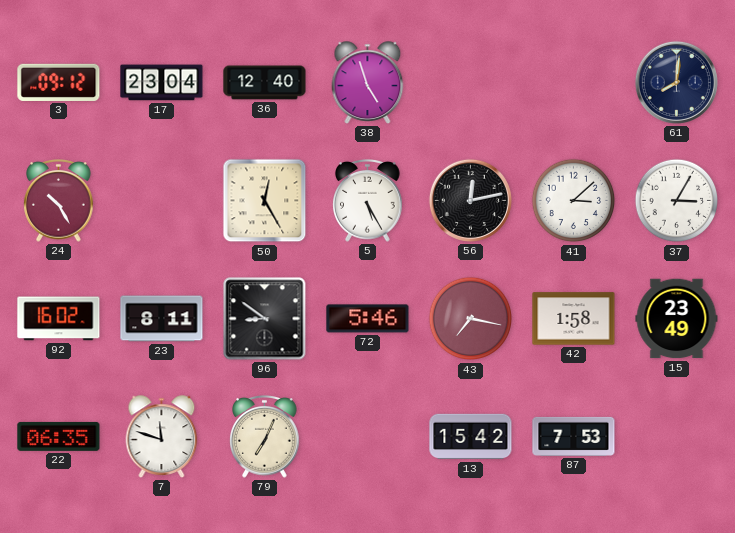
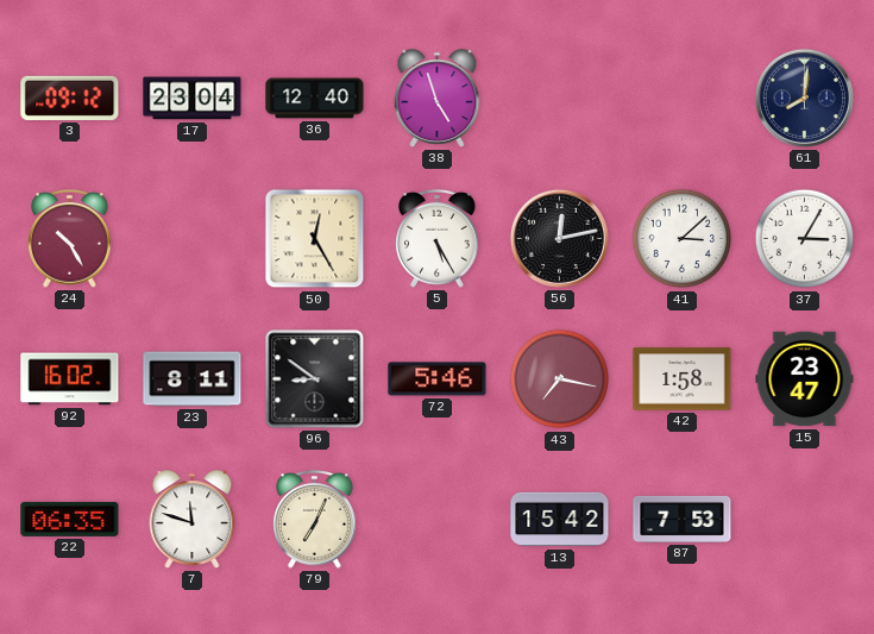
15: 23:49 -> 23:47 (805, 379)
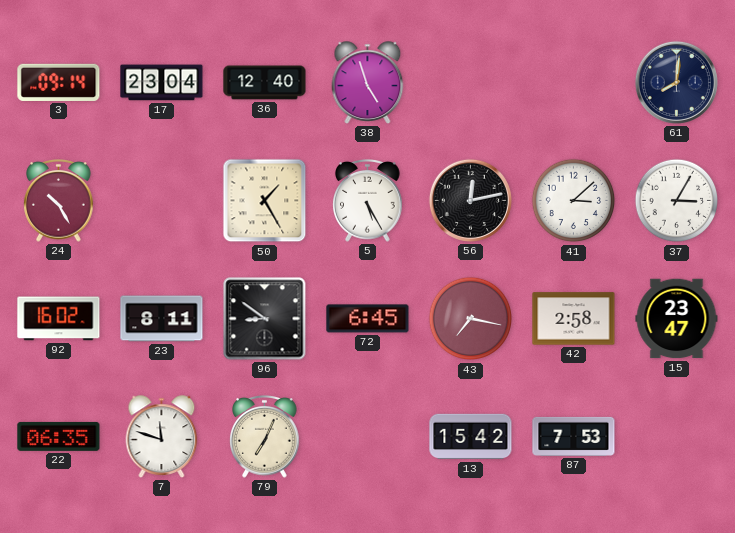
3: 09:12 -> 09:14 (59, 82)
50: 12:25 -> 1:25 (265, 201)
72: 5:46 -> 6:45 (368, 319)
42: 1:58 -> 2:58 (574, 319)
